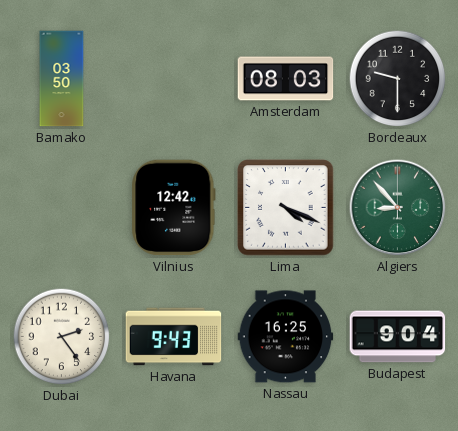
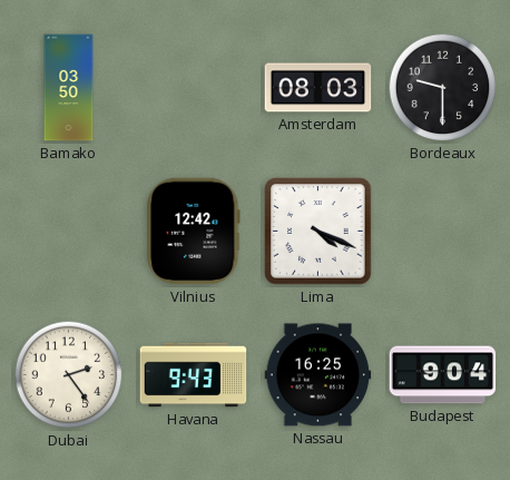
Algiers: 8:53 -> none (398, 208)
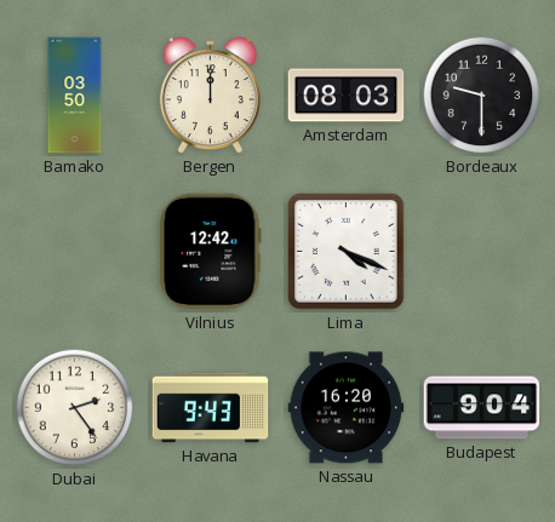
Bergen: none -> 12:00 (210, 96)
Nassau: 16:25 -> 16:20 (347, 408)
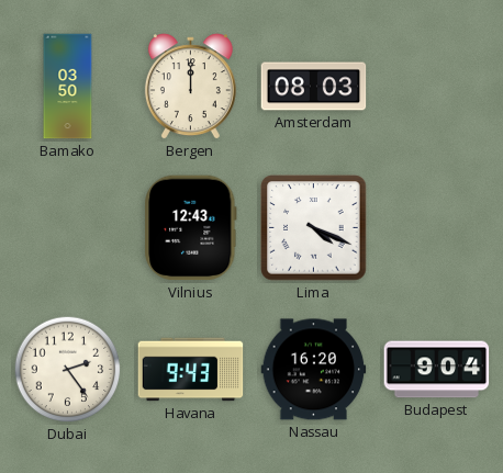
Bordeaux: 9:30 -> none (482, 96)
Vilnius: 12:42 -> 12:43 (191, 228)
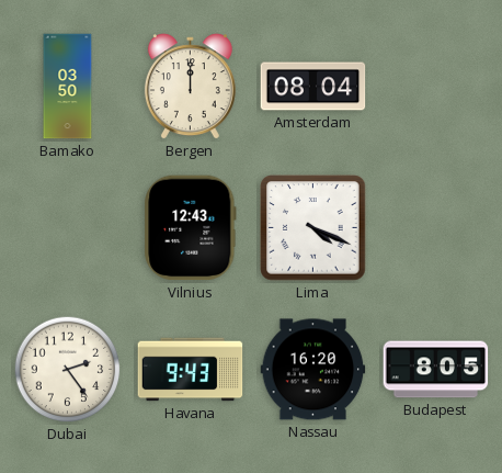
Amsterdam: 08:03 -> 08:04 (313, 87)
Budapest: 9:04 -> 8:05 (436, 370)
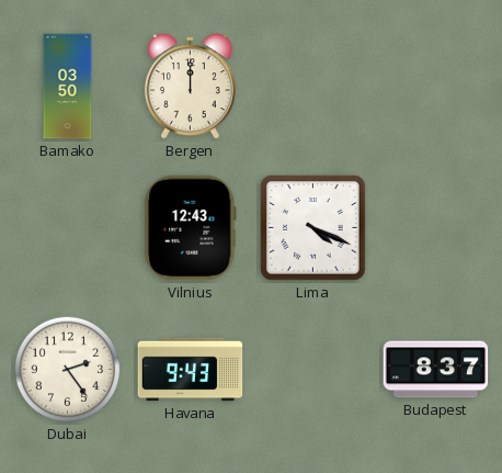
Amsterdam: 08:04 -> none (313, 87)
Nassau: 16:20 -> none (313, 370)
Budapest: 8:05 -> 8:37 (436, 370)
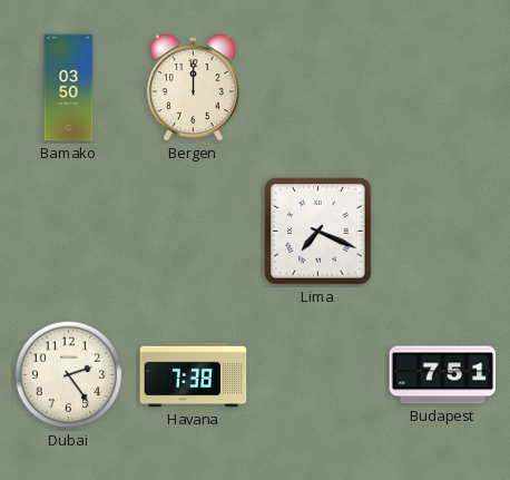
Vilnius: 12:43 -> none (191, 228)
Lima: 4:19 -> 7:19 (318, 232)
Havana: 9:43 -> 7:38 (194, 375)
Budapest: 8:37 -> 7:51 (443, 375)
